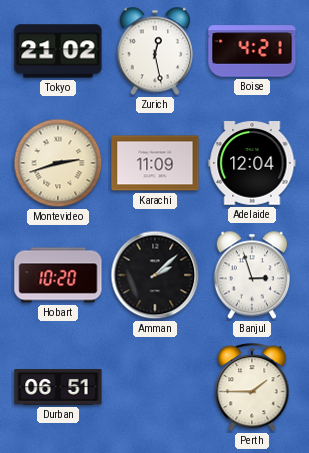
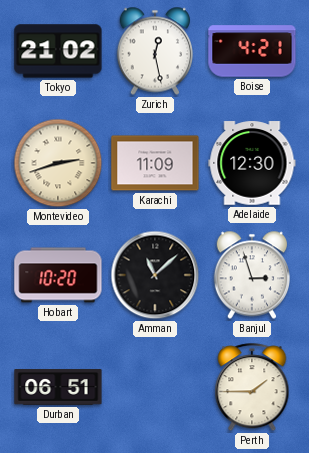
Adelaide: 12:04 -> 12:30 (252, 163)
Amman: 2:08 -> 11:08 (155, 275)
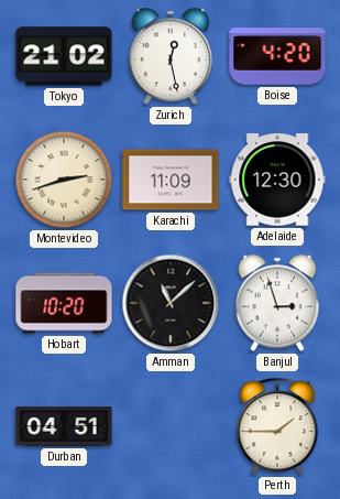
Boise: 4:21 -> 4:20 (277, 56)
Durban: 06:51 -> 04:51 (64, 426)
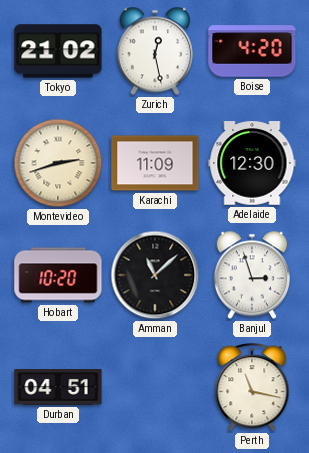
Perth: 1:45 -> 11:17 (252, 388)
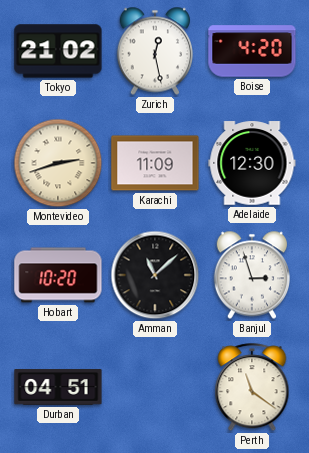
Perth: 11:17 -> 11:21 (252, 388)
